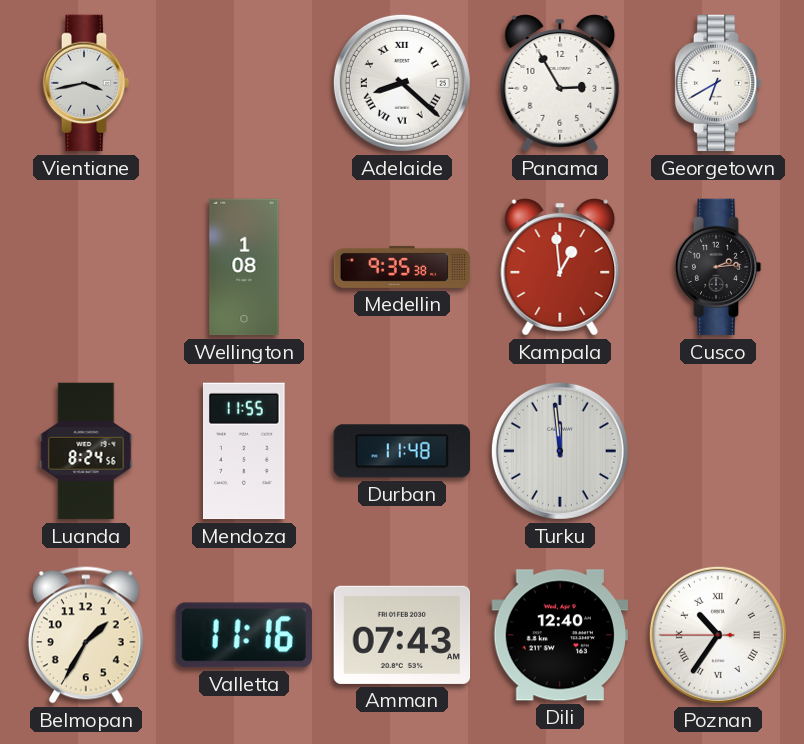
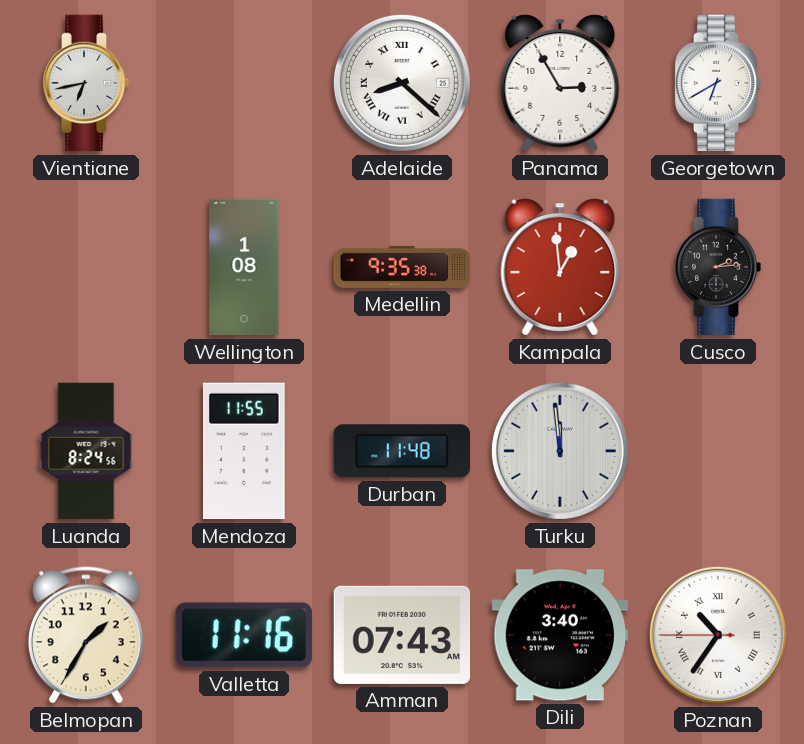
Vientiane: 3:43 -> 6:43 (86, 83)
Dili: 12:40 -> 3:40 (560, 635)
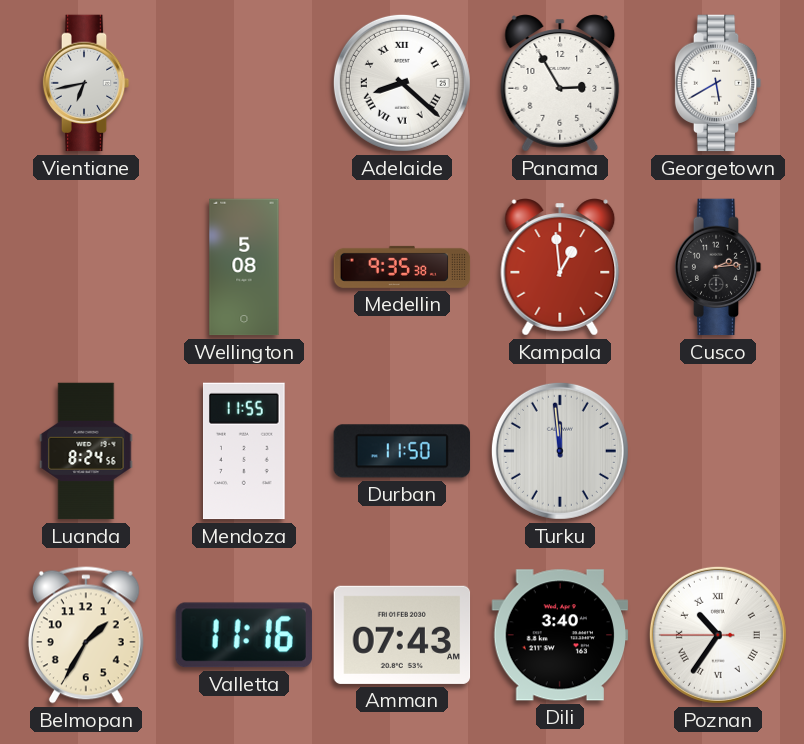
Georgetown: 6:40 -> 5:40 (718, 83)
Wellington: 1:08 -> 5:08 (244, 267)
Durban: 11:48 -> 11:50 (402, 451)
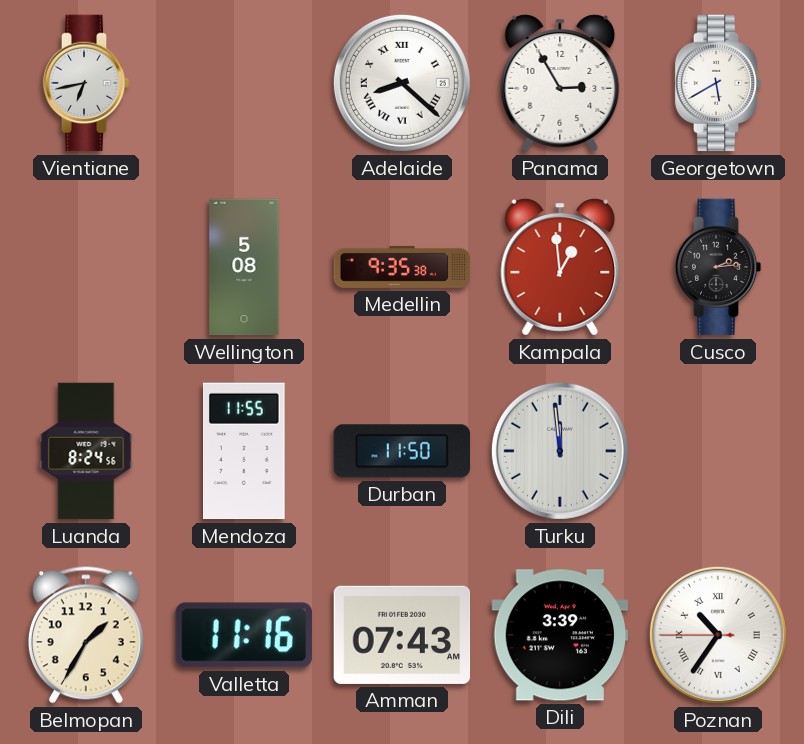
Dili: 3:40 -> 3:39 (560, 635)
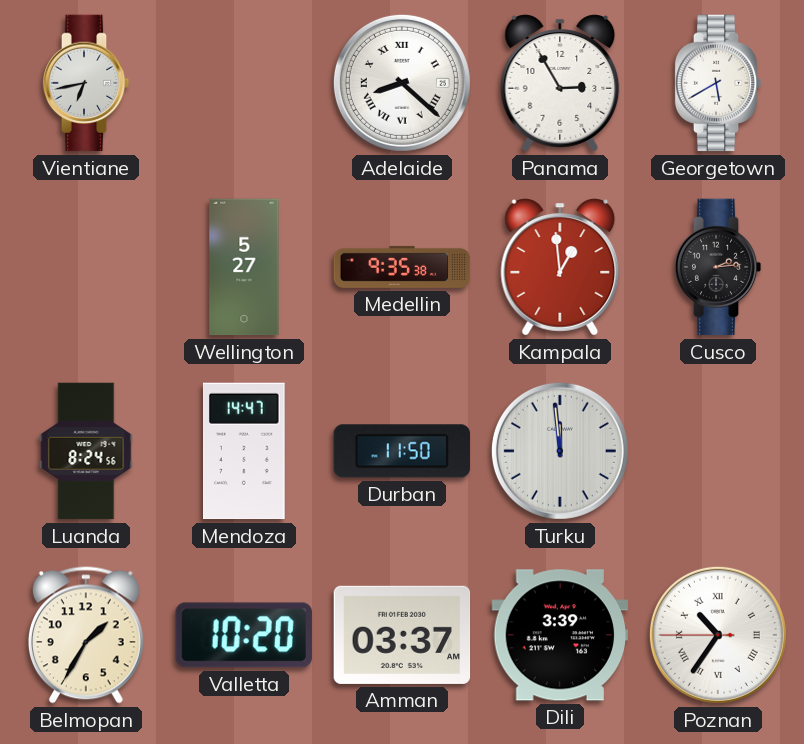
Wellington: 5:08 -> 5:27 (244, 267)
Mendoza: 11:55 -> 14:47 (245, 451)
Valletta: 11:16 -> 10:20 (244, 635)
Amman: 07:43 -> 03:37 (402, 635)
